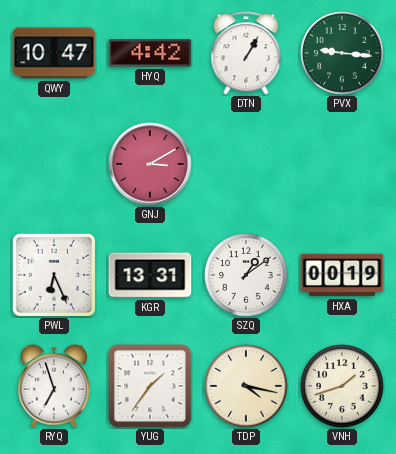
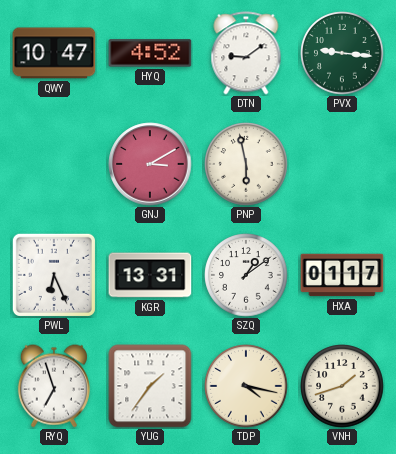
HYQ: 4:42 -> 4:52 (150, 53)
DTN: 1:05 -> 9:09 (246, 53)
PNP: none -> 5:58 (246, 164)
HXA: 00:19 -> 01:17 (342, 275)
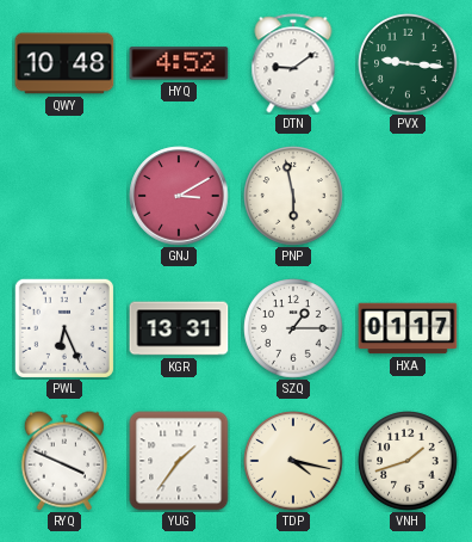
QWY: 10:47 -> 10:48 (64, 63)
SZQ: 1:09 -> 1:15 (293, 328)
RYQ: 6:57 -> 3:49 (64, 461)
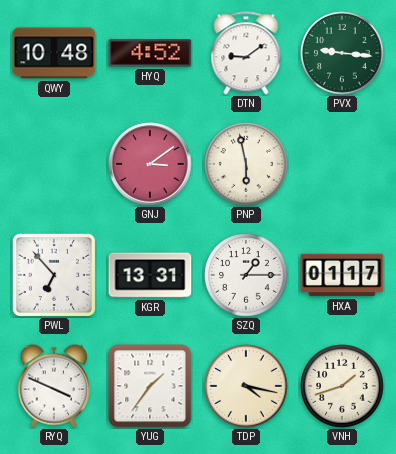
GNJ: 3:10 -> 3:09 (150, 164)
PWL: 6:26 -> 6:53 (54, 275)
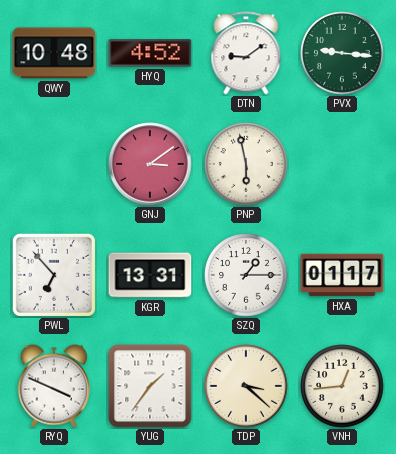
TDP: 4:17 -> 3:22 (246, 386)
VNH: 1:42 -> 12:44 (342, 386)
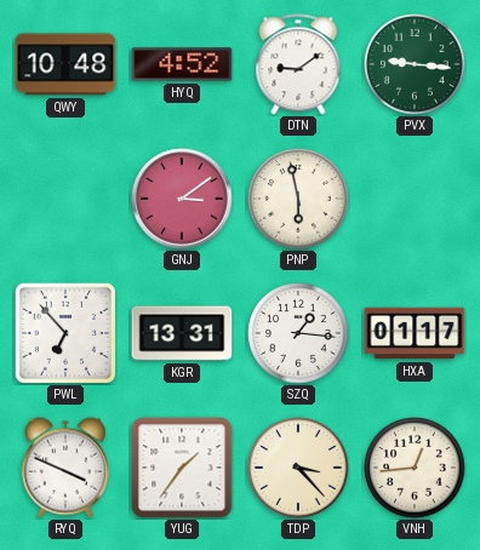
SZQ: 1:15 -> 1:16 (298, 333)
TDP: 3:22 -> 3:23 (298, 468)
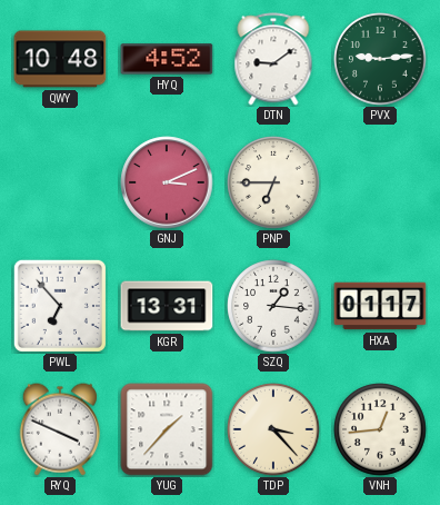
PVX: 9:16 -> 9:14 (380, 59)
GNJ: 3:09 -> 3:11 (167, 182)
PNP: 5:58 -> 6:45 (273, 182)
YUG: 1:36 -> 1:37 (167, 429)
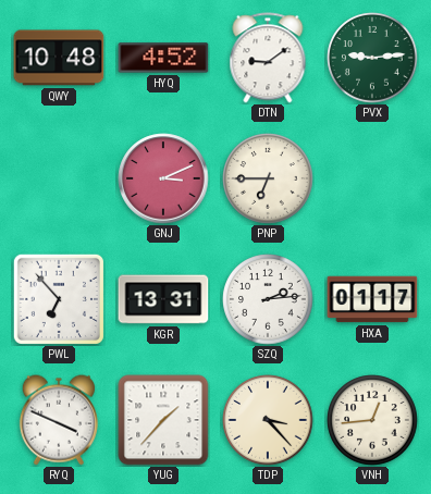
SZQ: 1:16 -> 2:14 (268, 299)
